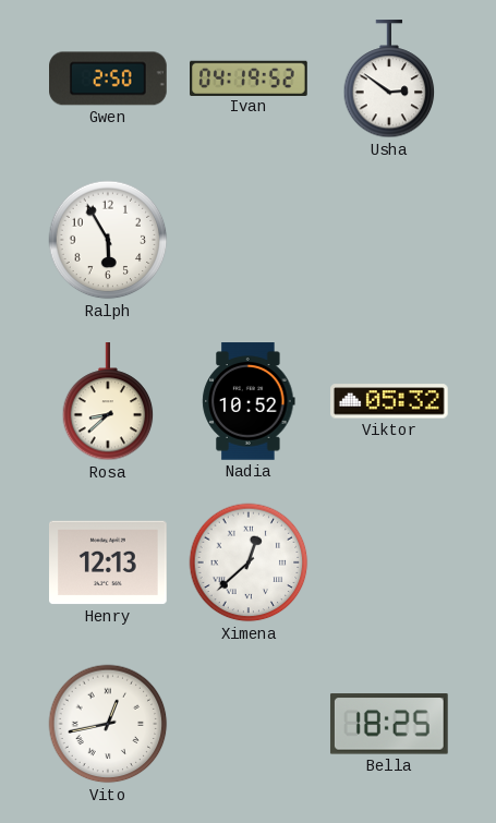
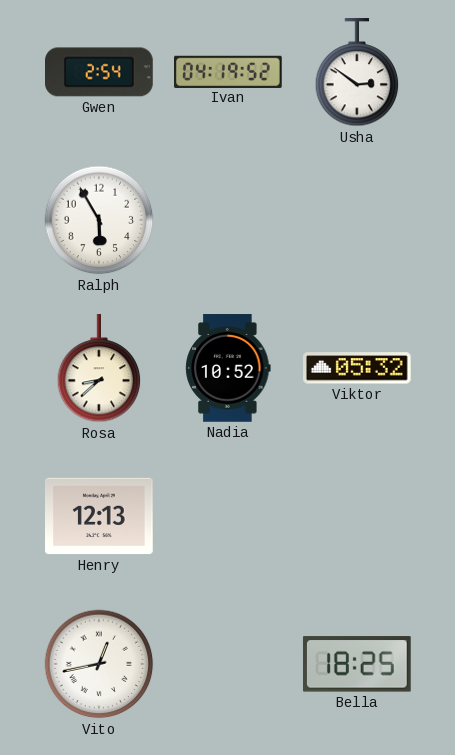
Gwen: 2:50 -> 2:54 (100, 72)
Ximena: 12:38 -> none (249, 562)
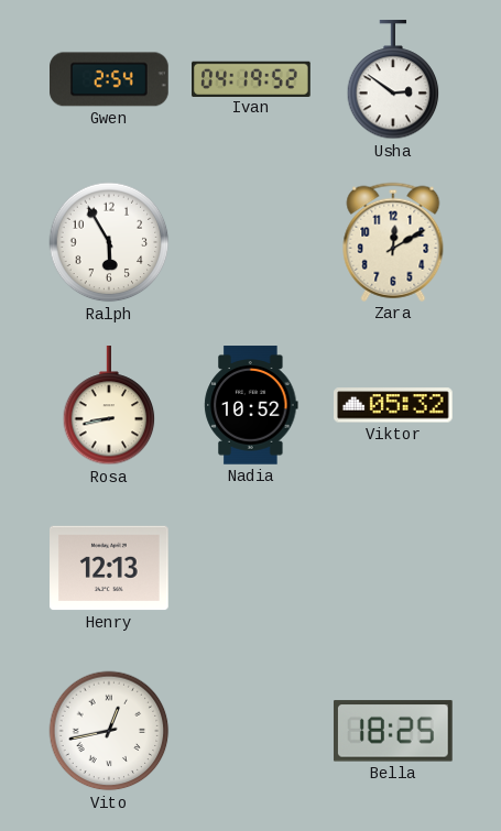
Zara: none -> 12:10 (393, 242)
Rosa: 8:38 -> 8:43 (109, 406)
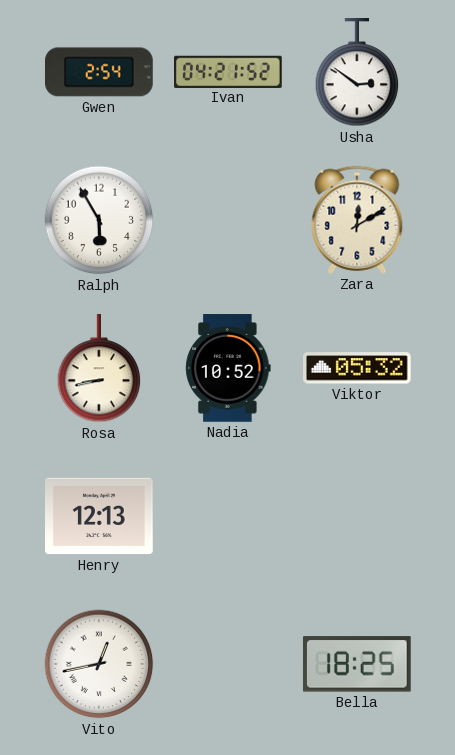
Ivan: 04:19 -> 04:21 (229, 71)
